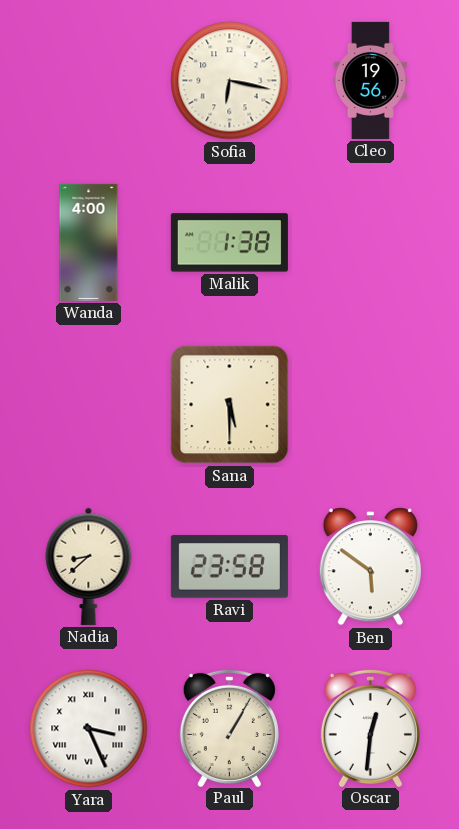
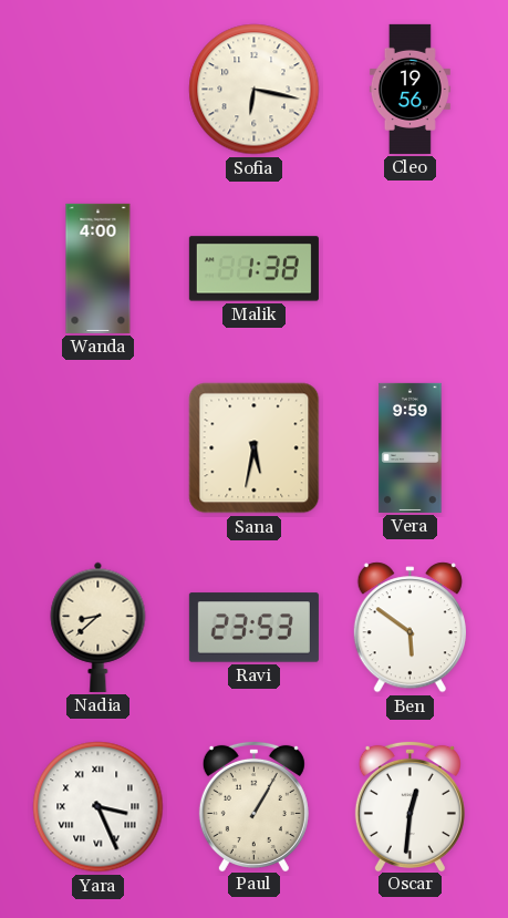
Sana: 5:30 -> 5:32 (255, 448)
Vera: none -> 9:59 (411, 447)
Ravi: 23:58 -> 23:53 (253, 628)
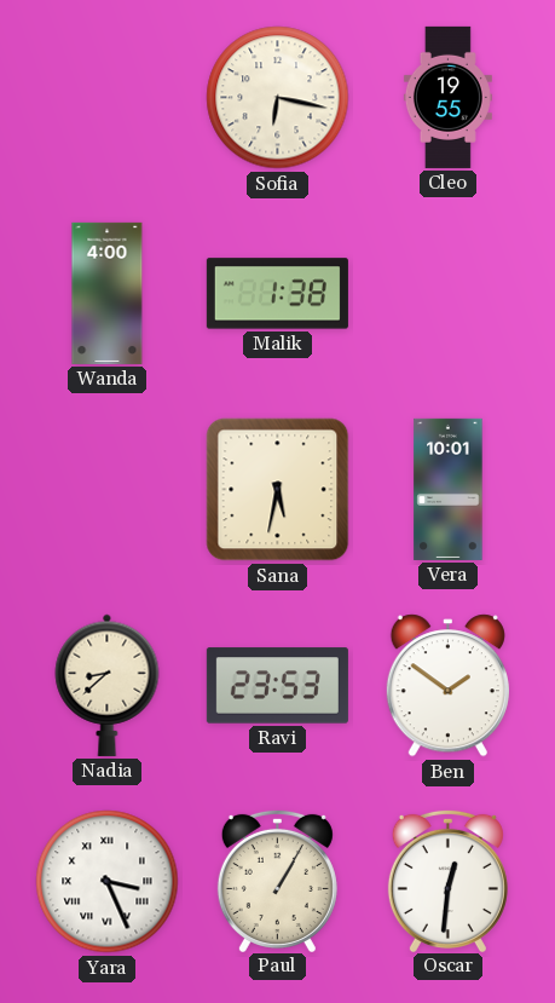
Cleo: 19:56 -> 19:55 (447, 97)
Vera: 9:59 -> 10:01 (449, 489)
Ben: 5:51 -> 1:51 (447, 686)
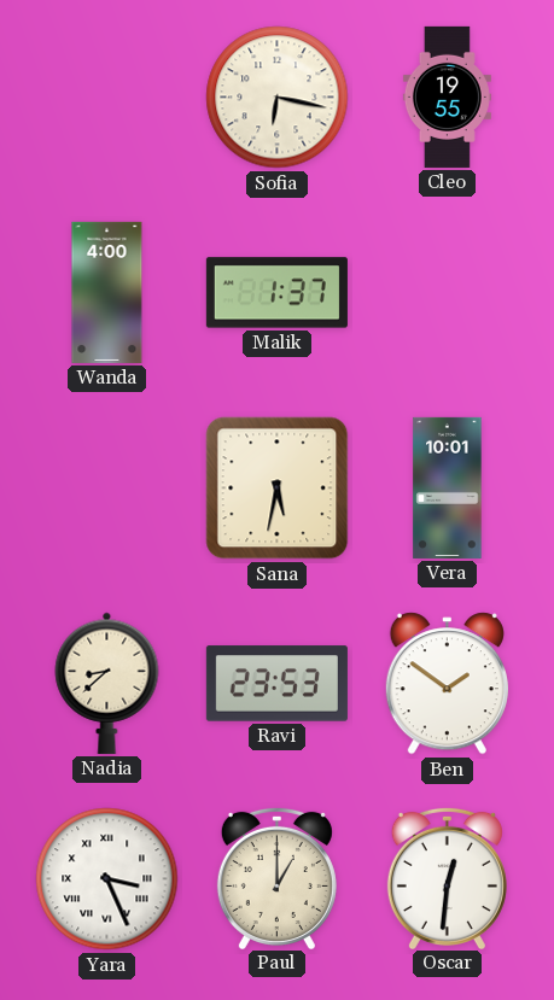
Malik: 1:38 -> 1:37 (276, 293)
Paul: 1:05 -> 1:00 (276, 877)
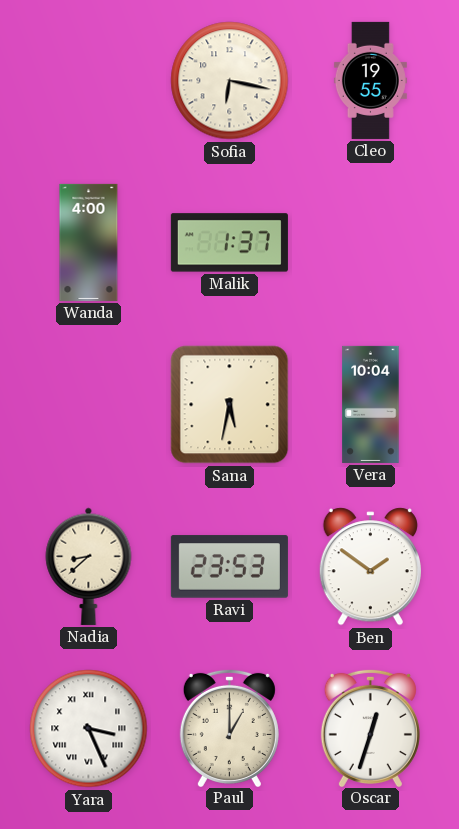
Vera: 10:01 -> 10:04 (371, 404)
Oscar: 12:31 -> 12:33 (370, 727)
